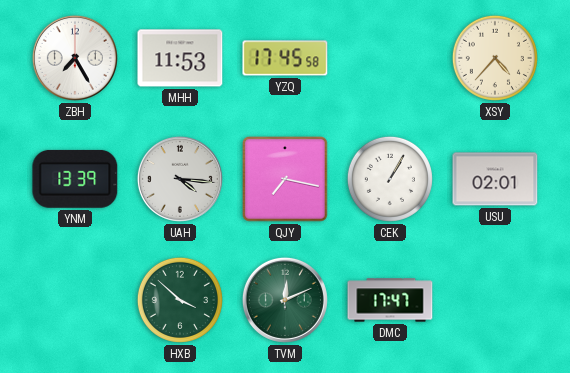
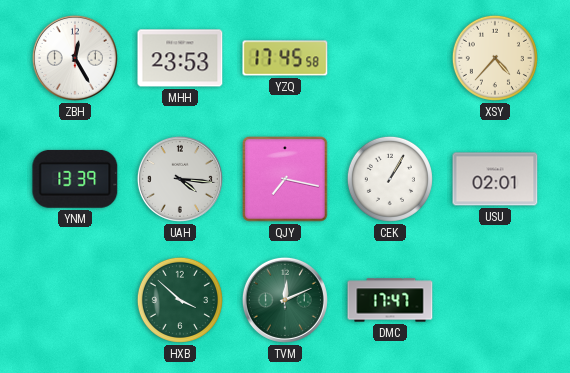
ZBH: 7:25 -> 12:25 (75, 58)
MHH: 11:53 -> 23:53 (180, 58)
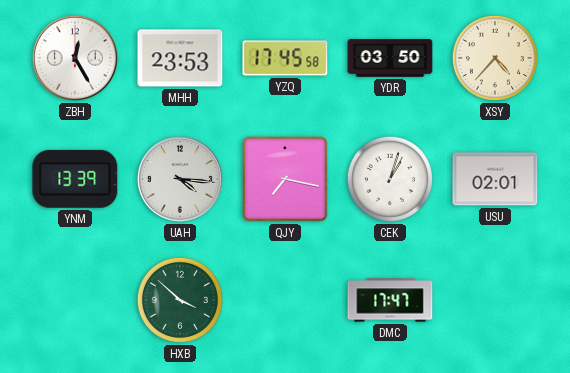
YDR: none -> 03:50 (390, 58)
CEK: 1:05 -> 1:03 (390, 179)
TVM: 12:11 -> none (285, 300)
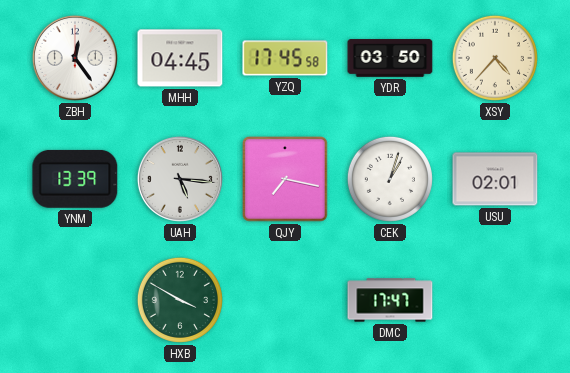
ZBH: 12:25 -> 12:24 (75, 58)
MHH: 23:53 -> 04:45 (180, 58)
UAH: 4:16 -> 5:16 (180, 179)
HXB: 3:52 -> 3:50 (180, 300)
